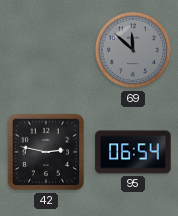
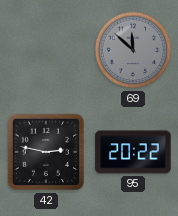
95: 06:54 -> 20:22 (133, 152)
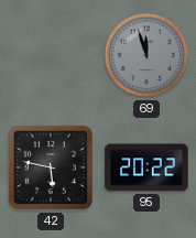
69: 11:52 -> 11:57 (146, 55)
42: 2:47 -> 5:47 (51, 167)
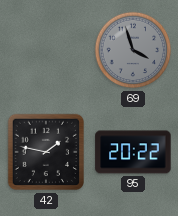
69: 11:57 -> 3:57 (133, 50)
42: 5:47 -> 1:47 (46, 152)
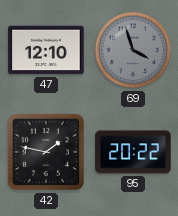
47: none -> 12:10 (46, 50)
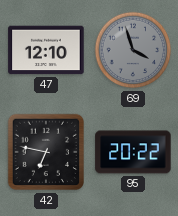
42: 1:47 -> 6:47 (46, 152)
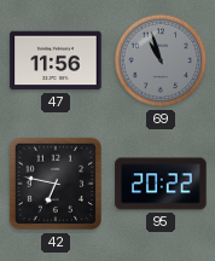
47: 12:10 -> 11:56 (56, 60)
69: 3:57 -> 10:57 (161, 60)
